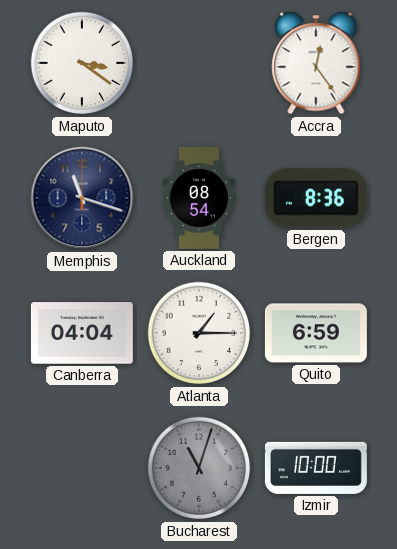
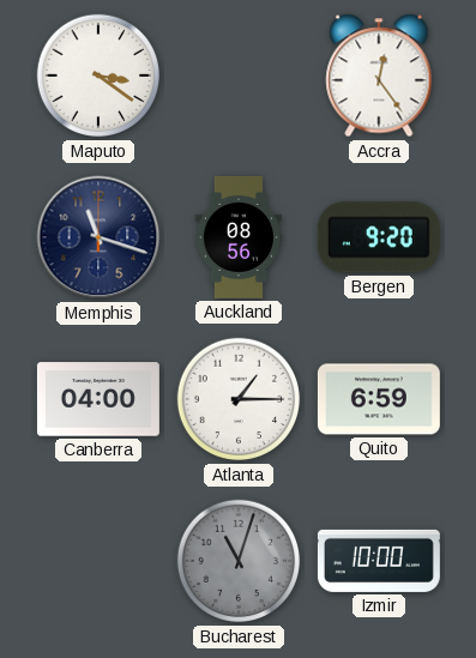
Auckland: 08:54 -> 08:56 (239, 237)
Bergen: 8:36 -> 9:20 (379, 237)
Canberra: 04:04 -> 04:00 (98, 399)
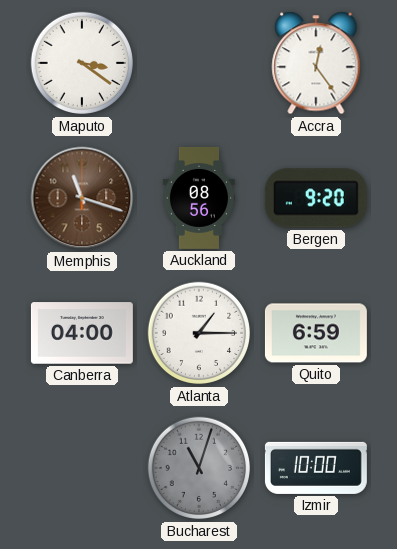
Memphis dial: navy -> brown (82, 198)
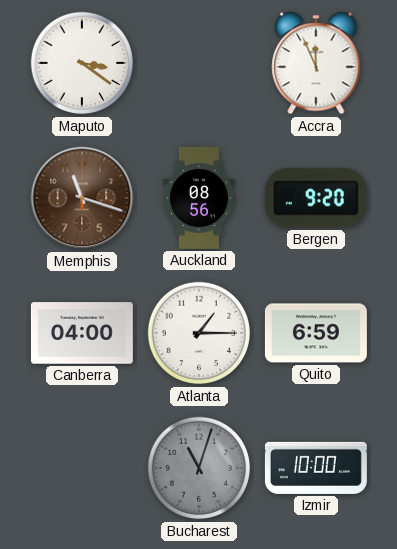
Accra: 12:24 -> 11:56 (316, 63)
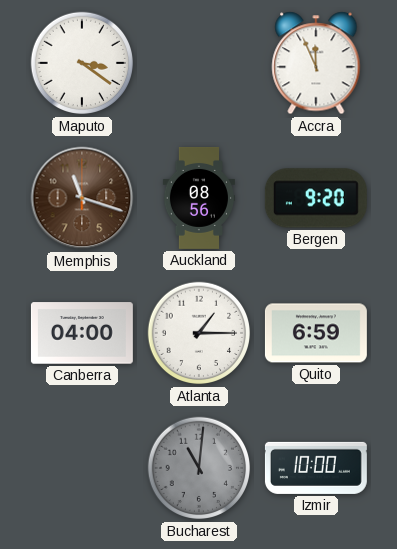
Bucharest: 11:03 -> 11:01 (199, 468)
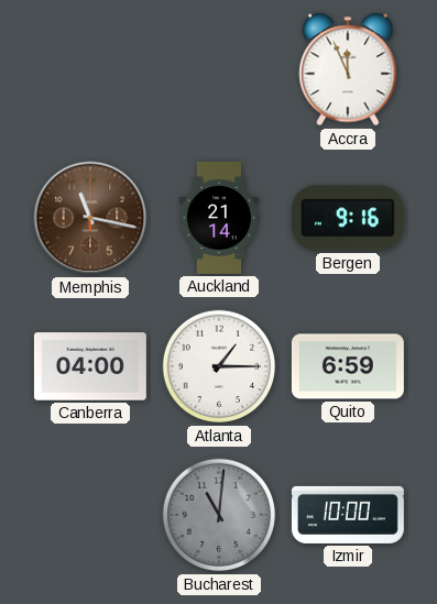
Maputo: 3:21 -> none (82, 63)
Memphis: 11:18 -> 11:17 (90, 218)
Auckland: 08:56 -> 21:14 (219, 218)
Bergen: 9:20 -> 9:16 (348, 218)
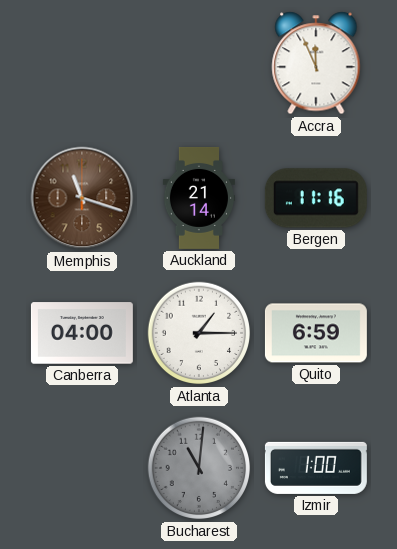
Memphis: 11:17 -> 11:18 (82, 198)
Bergen: 9:16 -> 11:16 (316, 198)
Izmir: 10:00 -> 1:00 (316, 468)
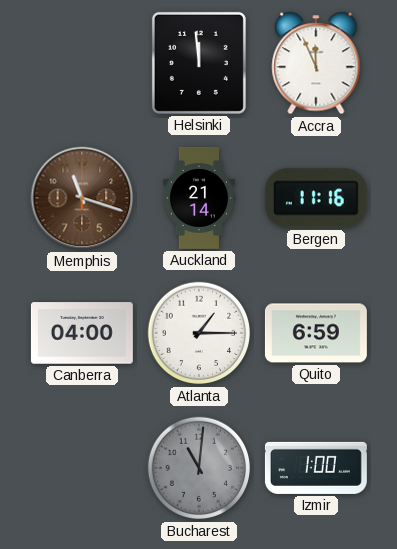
Helsinki: none -> 11:59 (199, 63)
